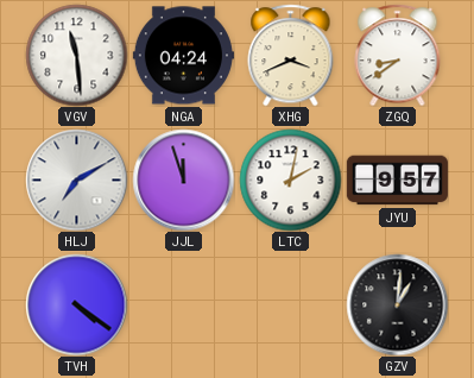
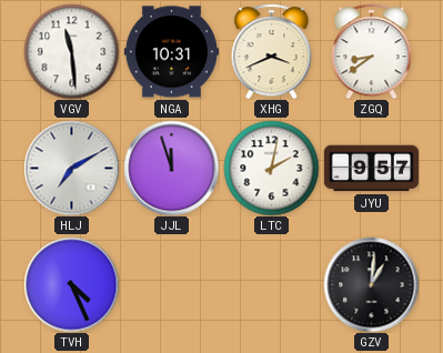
NGA: 04:24 -> 10:31 (171, 52)
TVH: 4:21 -> 4:26 (71, 284)
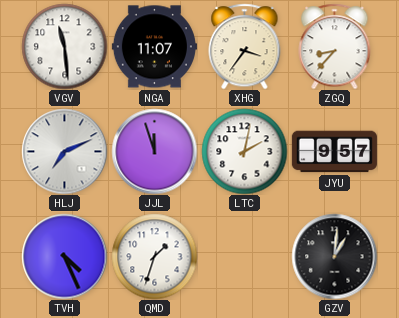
NGA: 10:31 -> 11:07 (154, 47)
XHG: 3:41 -> 3:36 (245, 46)
ZGQ: 8:39 -> 8:37 (335, 46)
HLJ: 7:10 -> 7:11 (64, 151)
QMD: none -> 1:33 (154, 256)
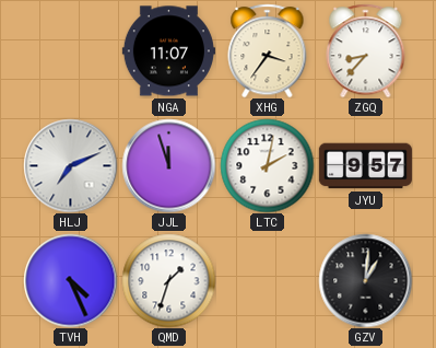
VGV: 11:29 -> none (64, 46)
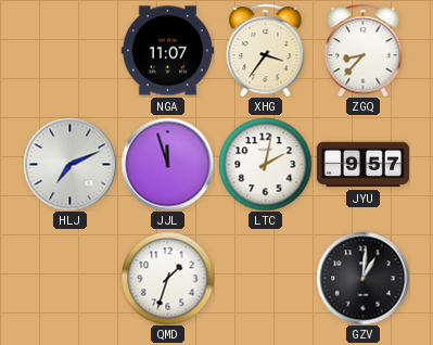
TVH: 4:26 -> none (70, 280)
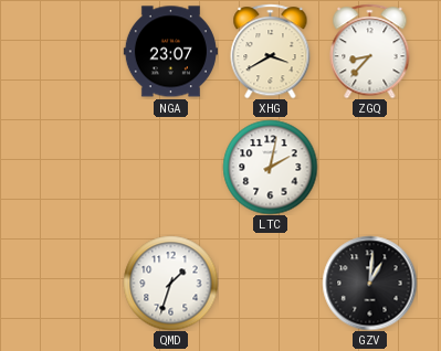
NGA: 11:07 -> 23:07 (170, 52)
XHG: 3:36 -> 3:40 (271, 51)
HLJ: 7:11 -> none (69, 164)
JJL: 11:57 -> none (167, 164)
JYU: 9:57 -> none (362, 165)
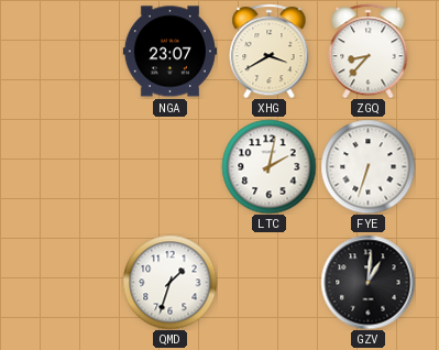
FYE: none -> 6:33 (367, 166)
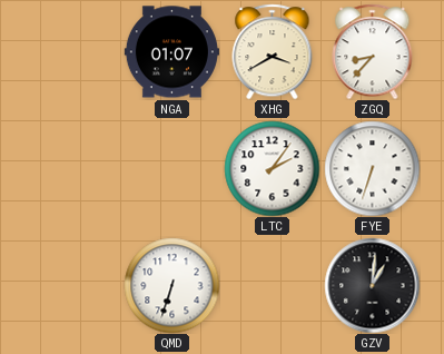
NGA: 23:07 -> 01:07 (171, 52)
LTC: 2:02 -> 2:06 (272, 168)
QMD: 1:33 -> 6:33 (171, 285)
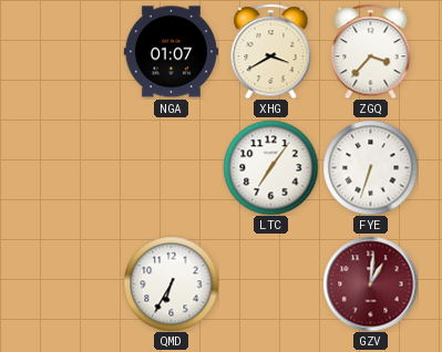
ZGQ: 8:37 -> 3:37 (371, 51)
LTC: 2:06 -> 7:06 (270, 167)
QMD: 6:33 -> 6:35 (171, 283)
GZV dial: black -> burgundy (370, 283)
